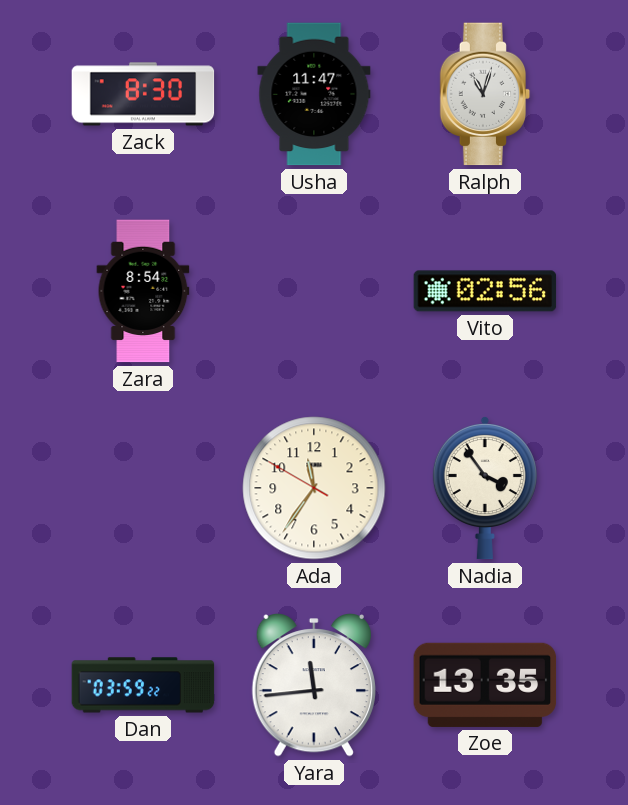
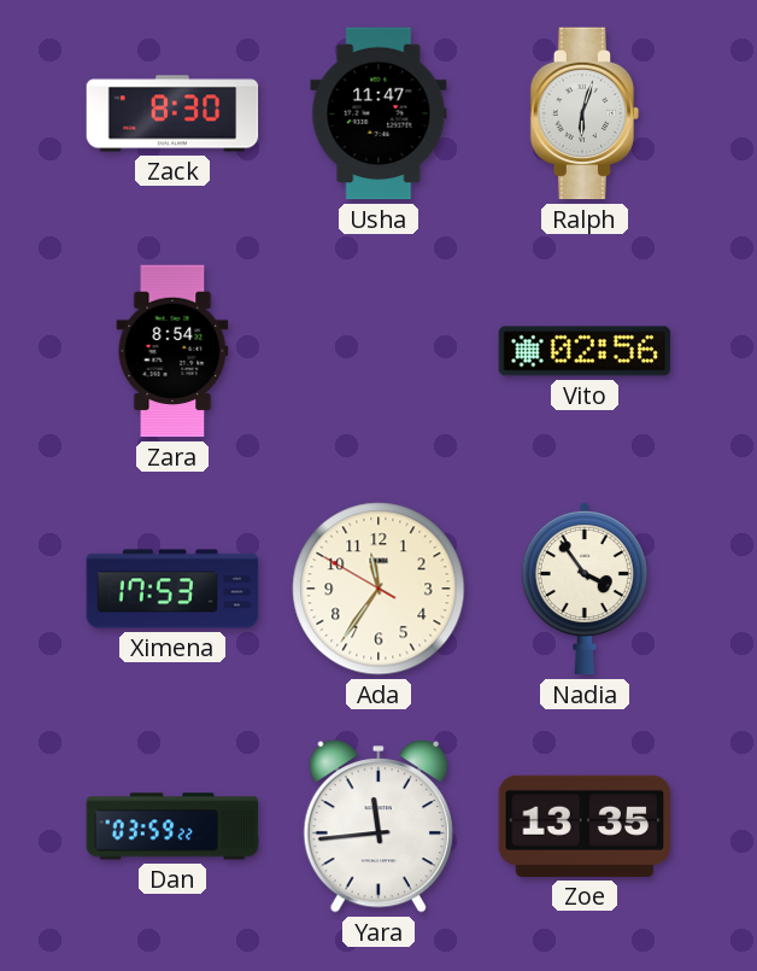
Ralph: 11:03 -> 6:03 (585, 113)
Ximena: none -> 17:53 (172, 589)
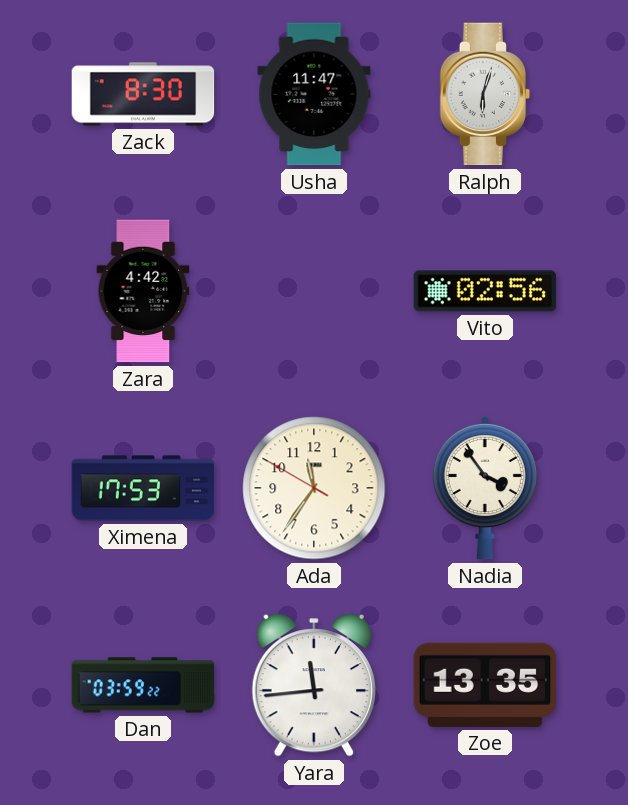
Zara: 8:54 -> 4:42 (143, 291)
